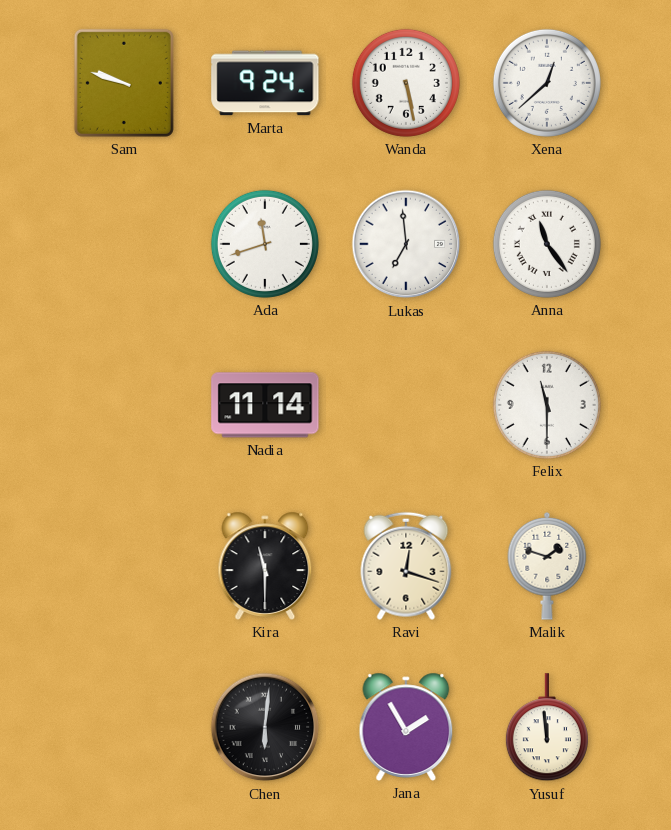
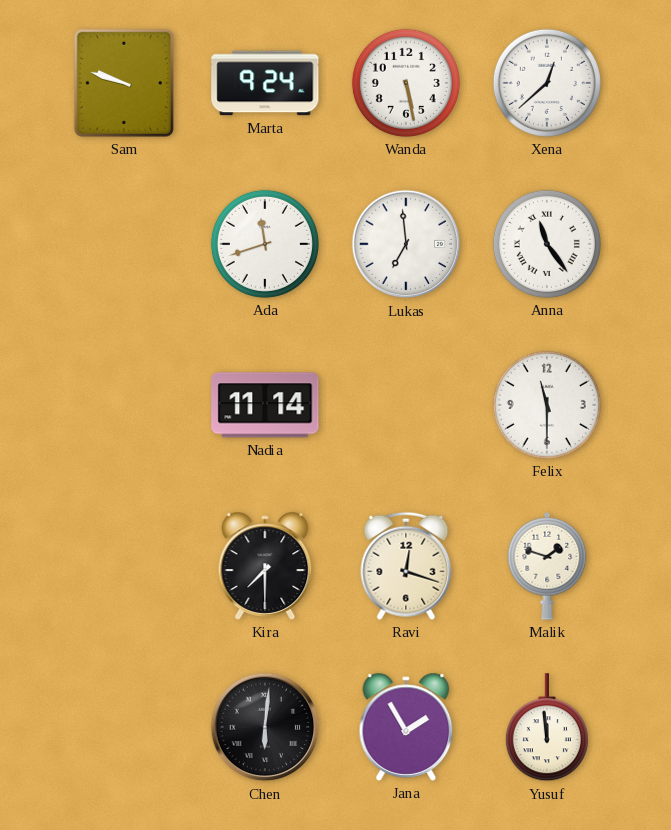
Kira: 11:30 -> 7:30 (265, 566)
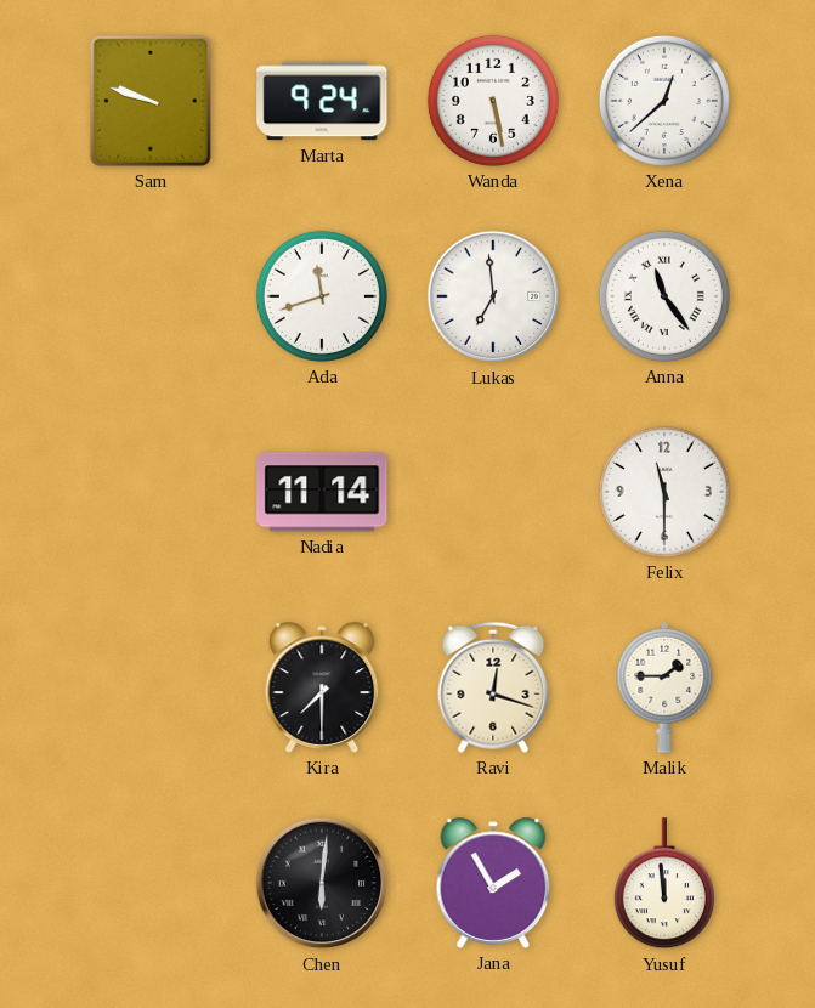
Malik: 1:48 -> 1:45 (664, 687)
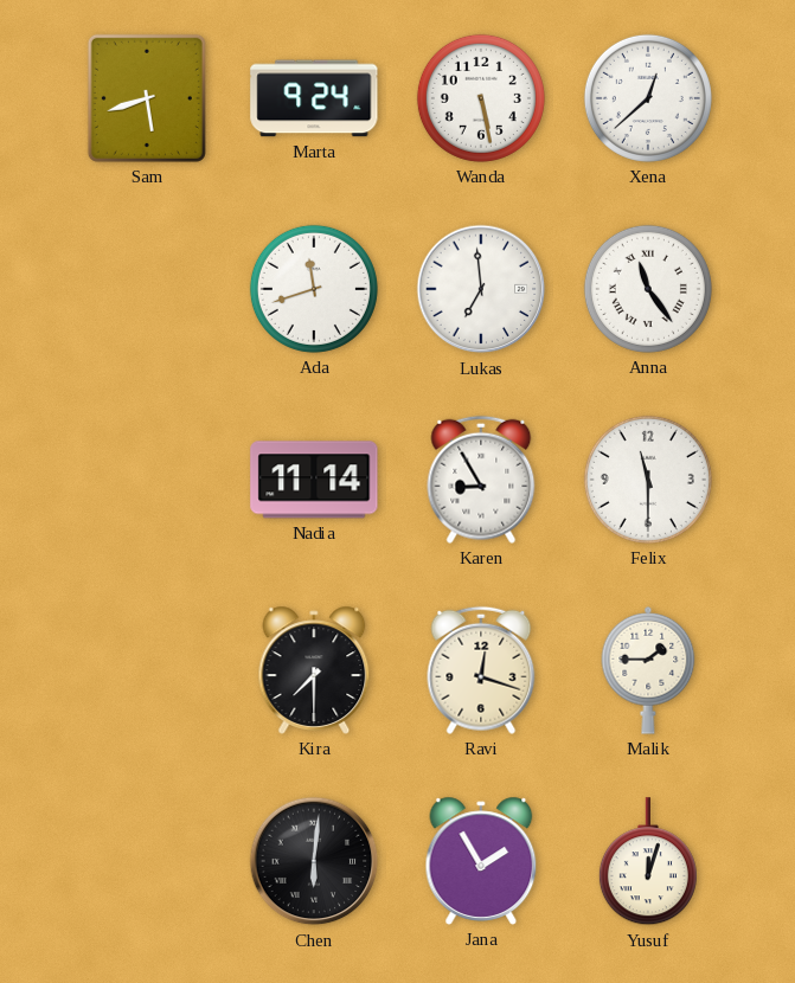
Sam: 9:48 -> 5:42 (147, 98)
Karen: none -> 8:55 (481, 480)
Yusuf: 11:59 -> 12:03 (648, 862)
